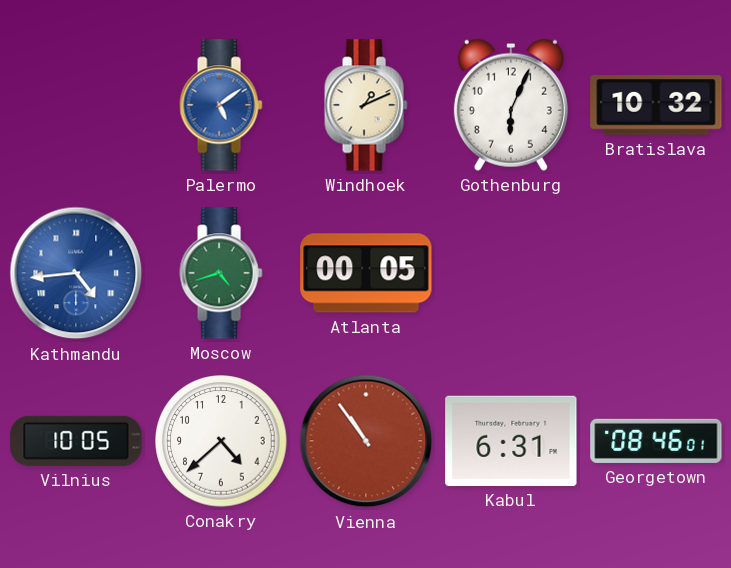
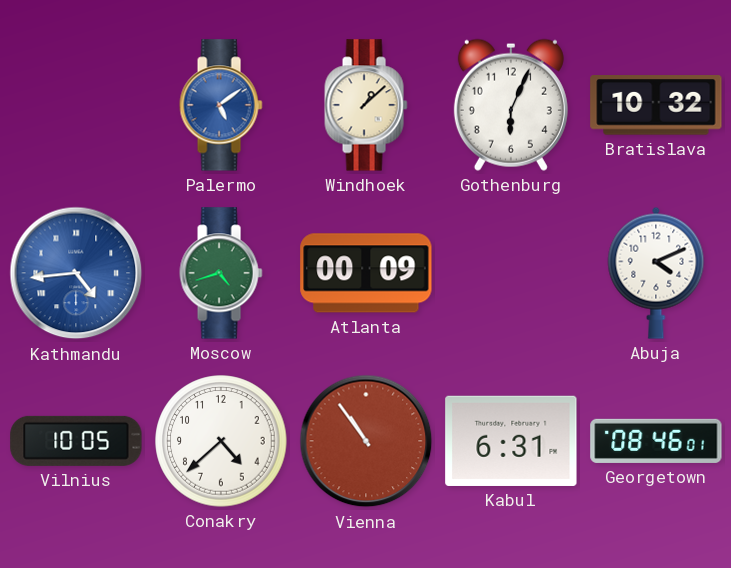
Windhoek: 1:11 -> 1:08 (366, 105)
Atlanta: 00:05 -> 00:09 (366, 273)
Abuja: none -> 4:11 (656, 273)
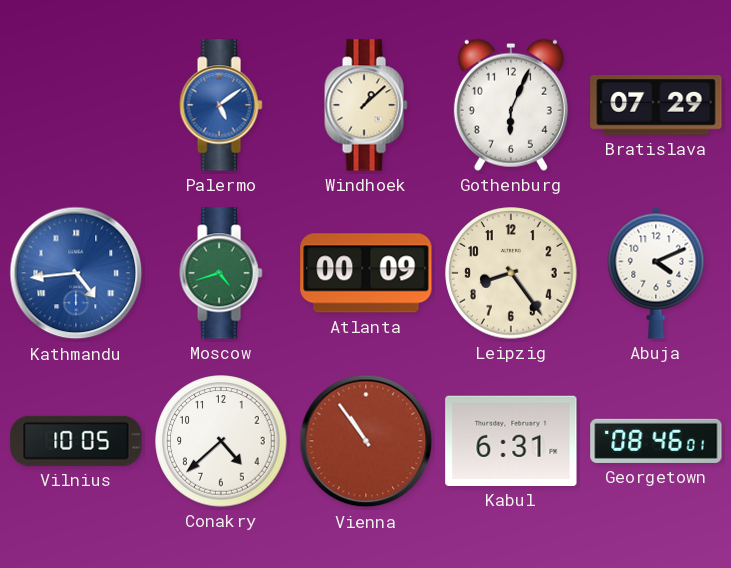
Bratislava: 10:32 -> 07:29 (656, 105)
Leipzig: none -> 8:24 (511, 273)
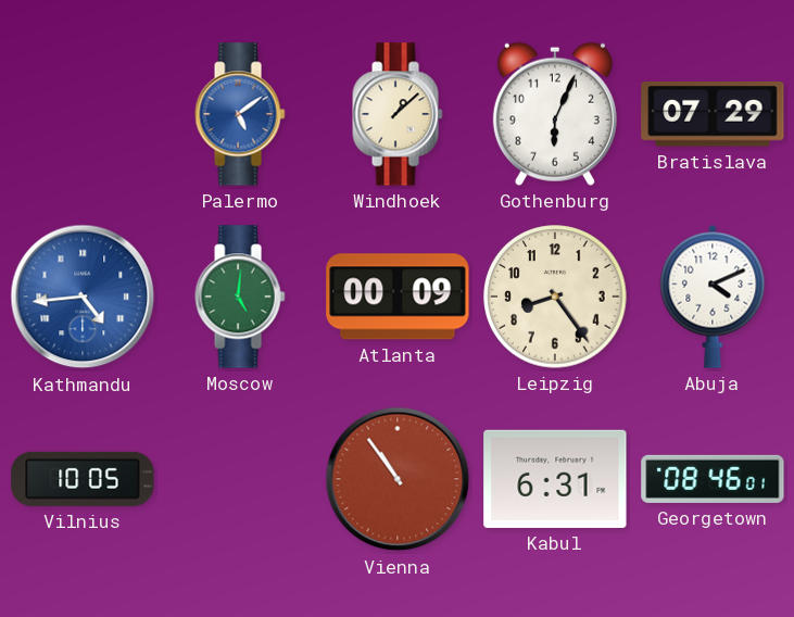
Moscow: 4:42 -> 5:01 (240, 297)
Conakry: 4:38 -> none (221, 441)
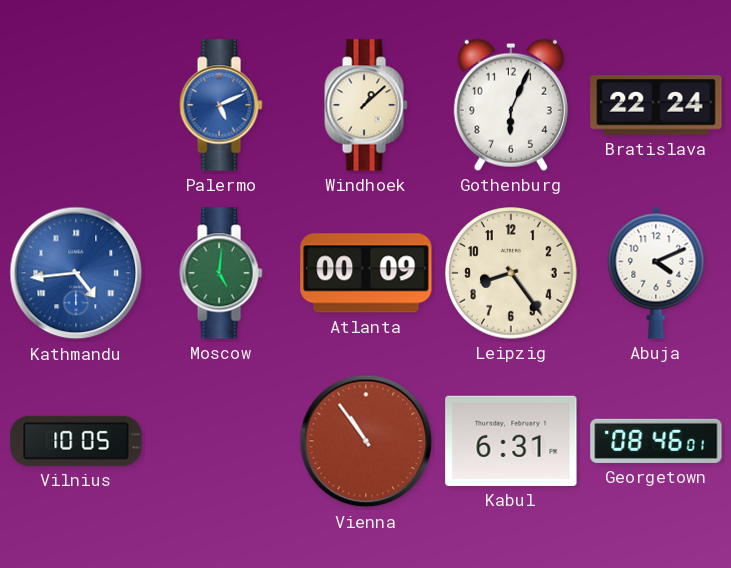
Palermo: 5:09 -> 5:11 (221, 105)
Bratislava: 07:29 -> 22:24 (656, 105)
